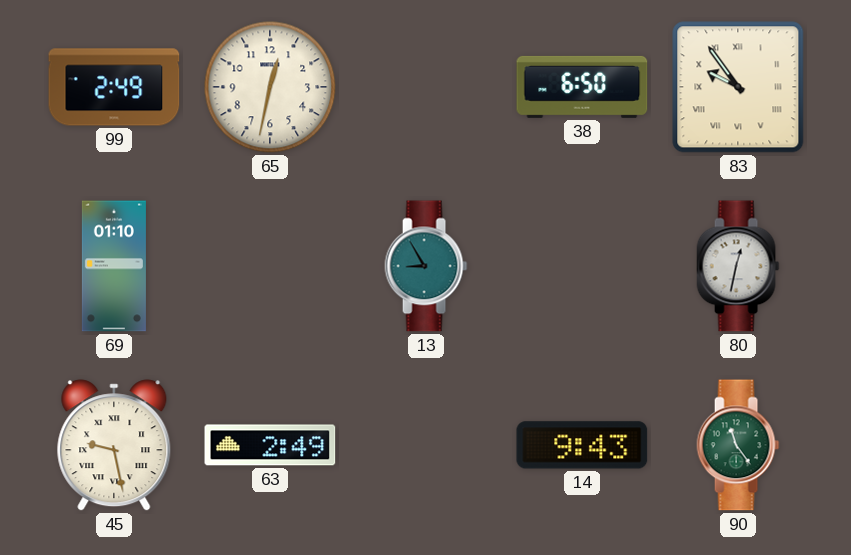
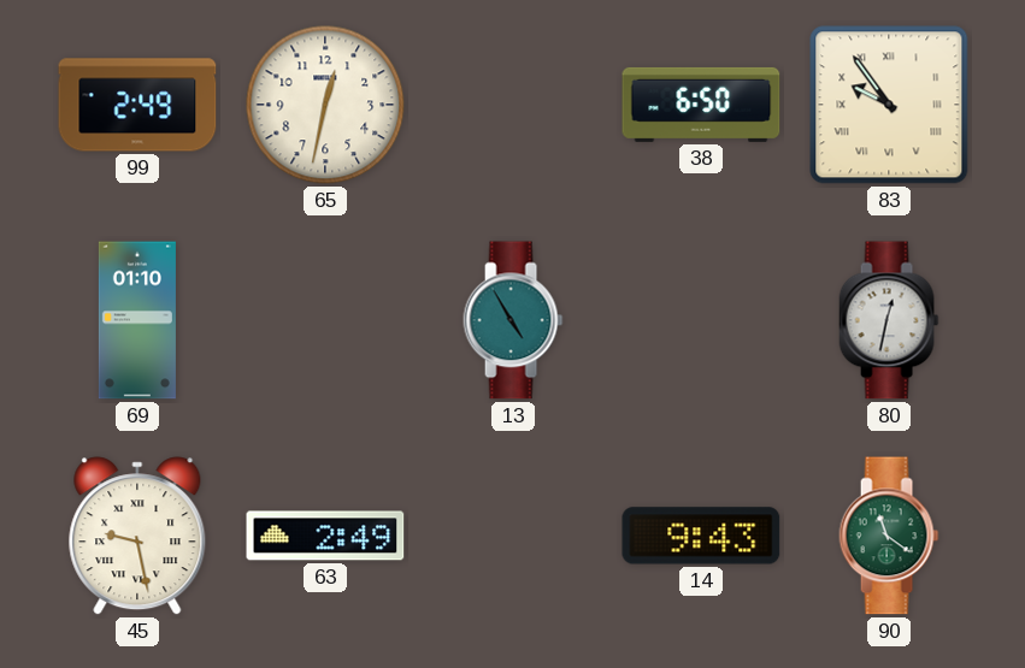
13: 8:55 -> 4:55 (513, 320)
90: 11:24 -> 11:21 (889, 536)
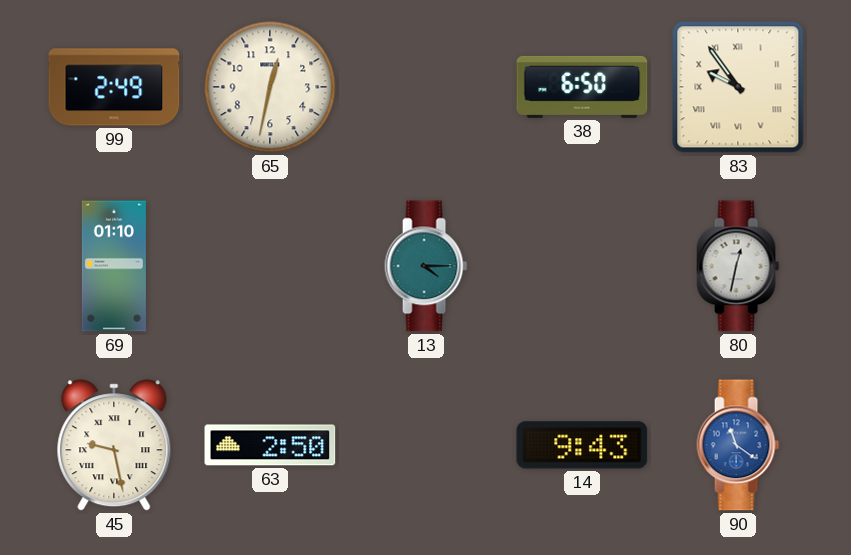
13: 4:55 -> 4:15 (426, 266)
63: 2:49 -> 2:50 (270, 445)
90 dial: green -> blue (738, 445)
